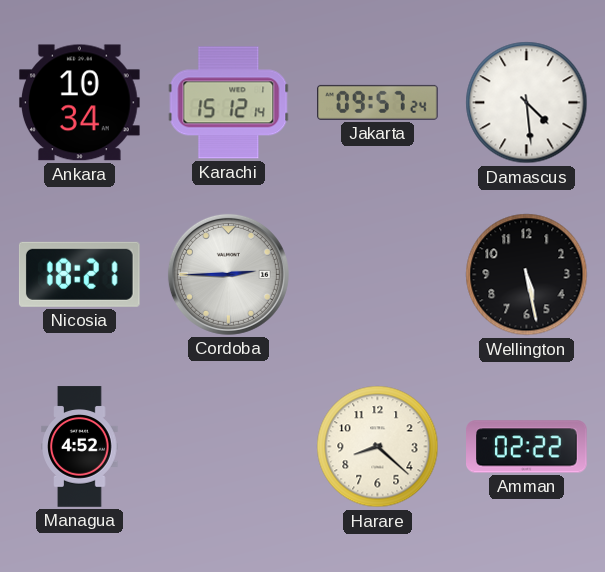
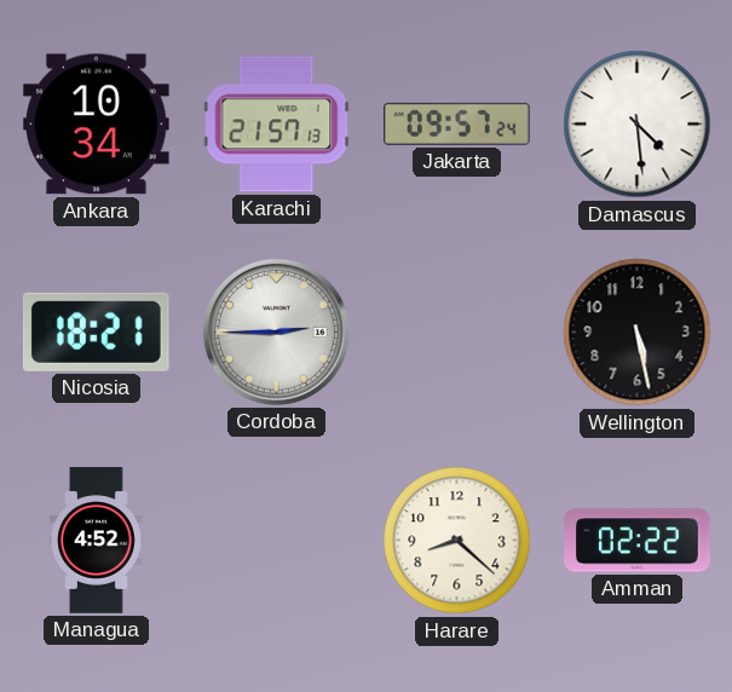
Karachi: 15:12 -> 21:57 (277, 125)
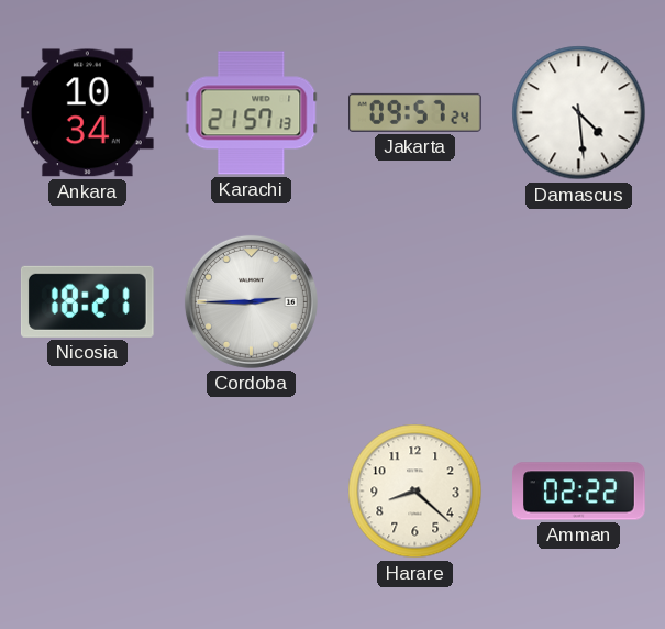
Wellington: 5:28 -> none (638, 333)
Managua: 4:52 -> none (97, 541)
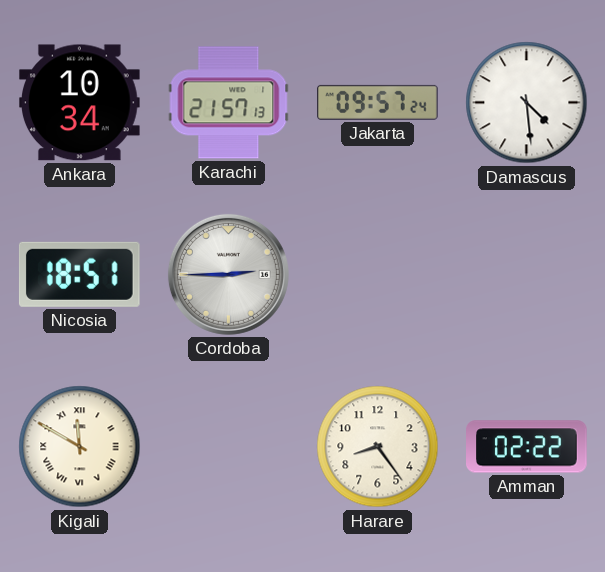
Nicosia: 18:21 -> 18:51 (79, 274)
Kigali: none -> 11:50 (80, 447)
Harare: 8:22 -> 8:24 (378, 447)
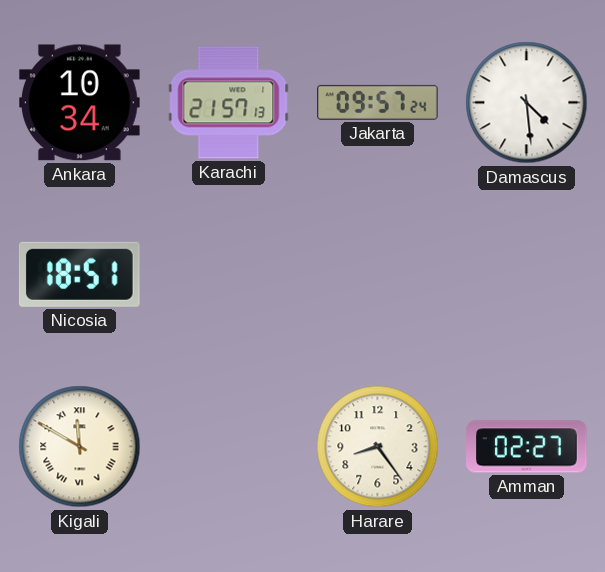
Cordoba: 2:45 -> none (228, 274)
Amman: 02:22 -> 02:27 (527, 447)
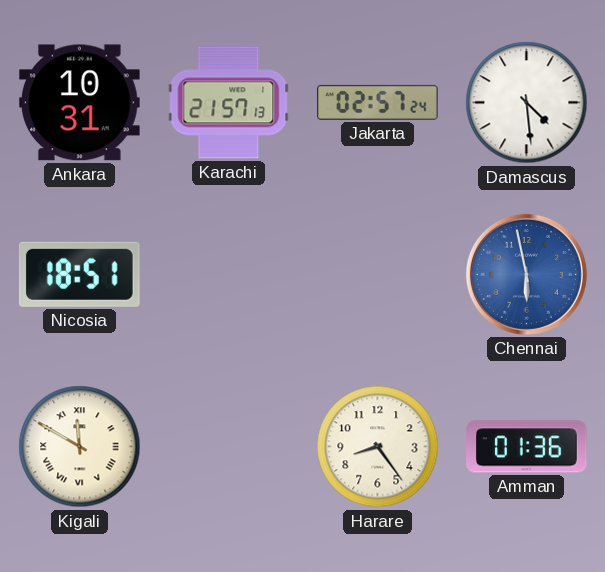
Ankara: 10:34 -> 10:31 (80, 103)
Jakarta: 09:57 -> 02:57 (378, 102)
Chennai: none -> 5:58 (526, 274)
Amman: 02:27 -> 01:36 (527, 447)
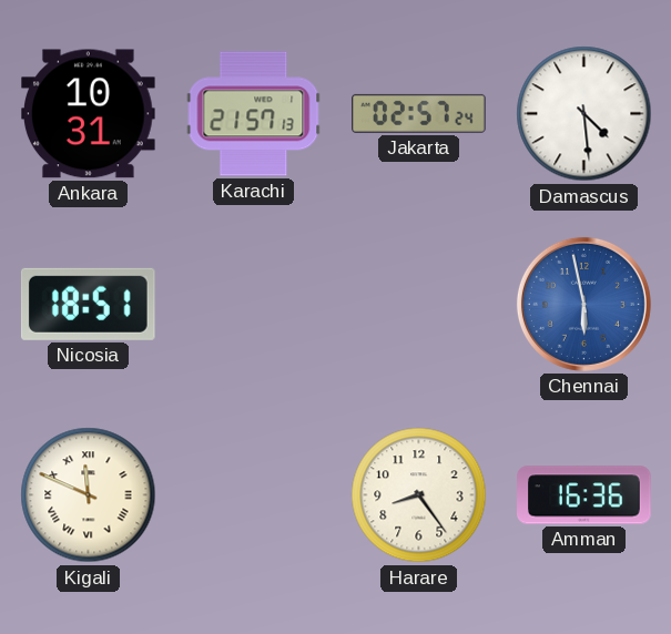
Kigali: 11:50 -> 11:49 (89, 495)
Amman: 01:36 -> 16:36 (584, 495)
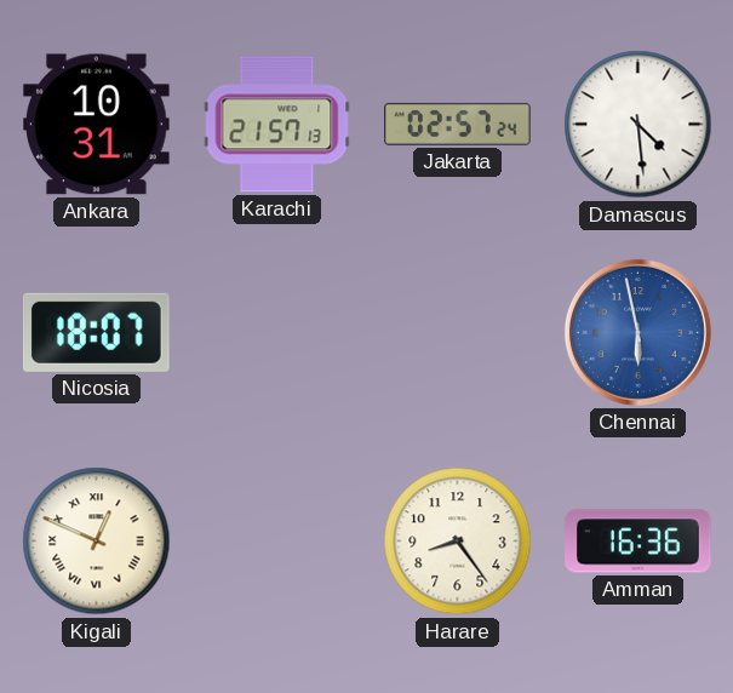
Nicosia: 18:51 -> 18:07 (96, 332)
Kigali: 11:49 -> 12:49 (97, 542)
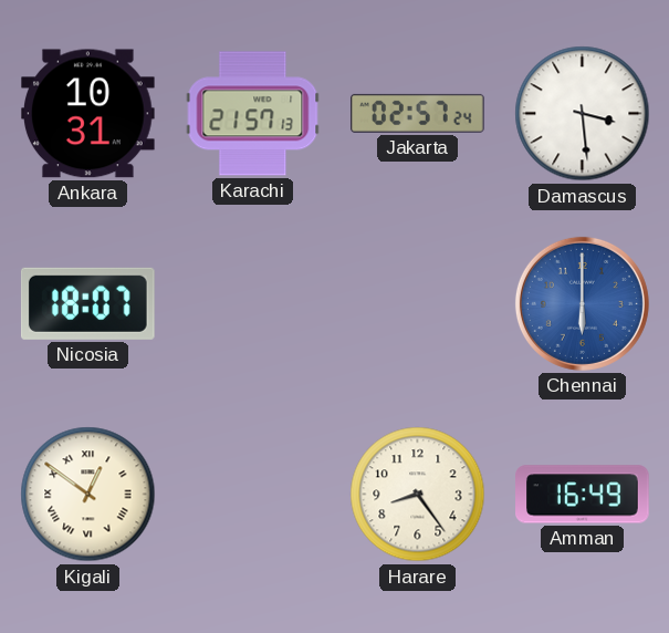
Damascus: 4:29 -> 3:29 (583, 114)
Chennai: 5:58 -> 6:00 (582, 303)
Kigali: 12:49 -> 12:51 (88, 495)
Amman: 16:36 -> 16:49 (583, 495)
